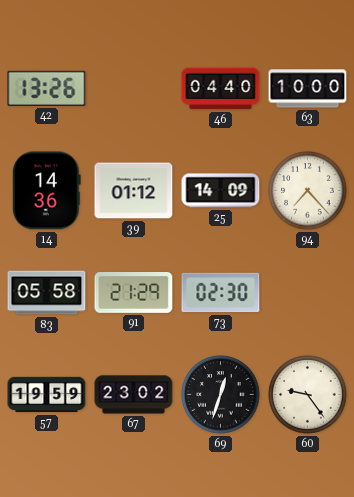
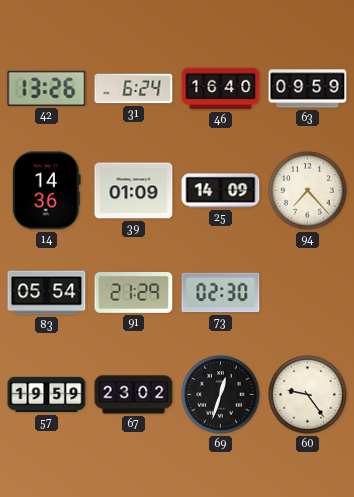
31: none -> 6:24 (134, 89)
46: 04:40 -> 16:40 (221, 89)
63: 10:00 -> 09:59 (308, 89)
39: 01:12 -> 01:09 (134, 191)
83: 05:58 -> 05:54 (47, 293)
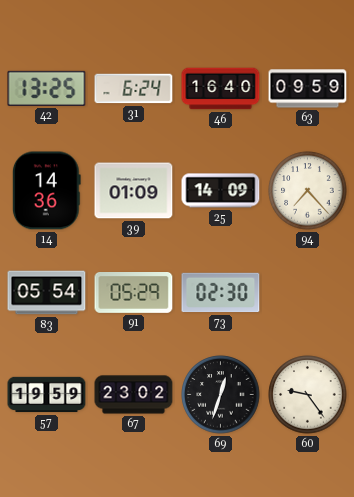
42: 13:26 -> 13:25 (47, 88)
91: 21:29 -> 05:29 (134, 293)
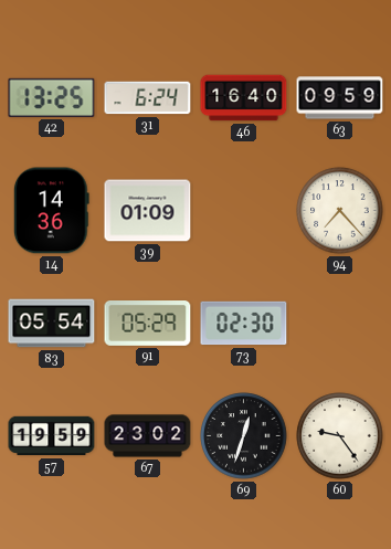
25: 14:09 -> none (221, 191)
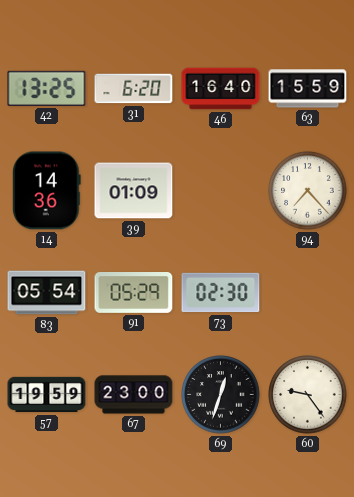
31: 6:24 -> 6:20 (134, 89)
63: 09:59 -> 15:59 (308, 89)
67: 23:02 -> 23:00 (134, 395)
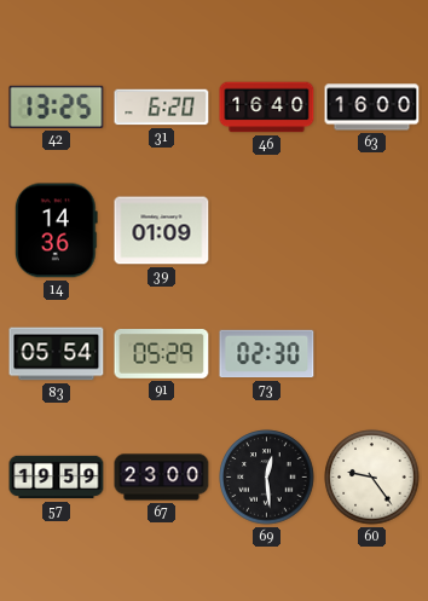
63: 15:59 -> 16:00 (372, 108)
94: 7:23 -> none (308, 191)
69: 12:33 -> 12:29 (267, 478)
